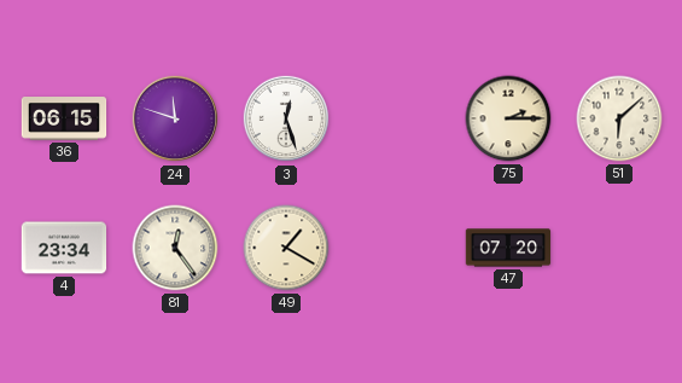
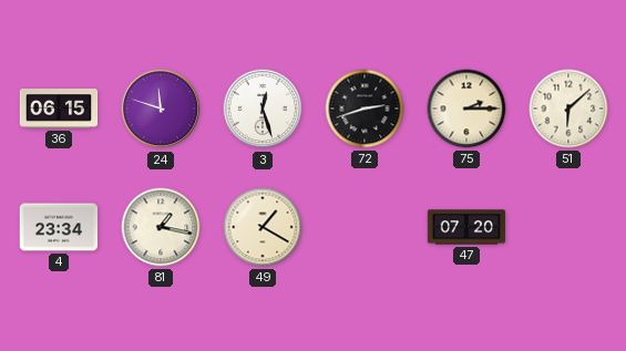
72: none -> 2:42 (365, 109)
81: 12:24 -> 1:17 (161, 227)
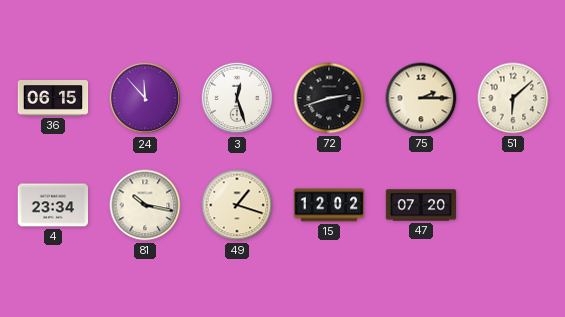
24: 11:48 -> 11:53 (145, 98)
81: 1:17 -> 10:17 (145, 205)
49: 1:20 -> 1:18 (237, 205)
15: none -> 12:02 (329, 205)
